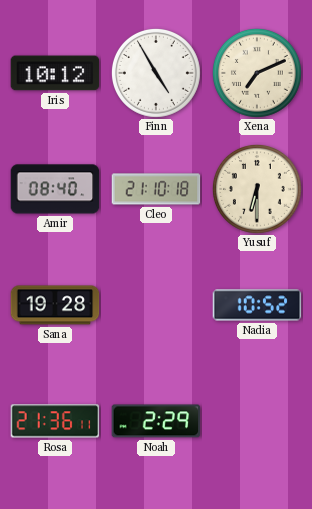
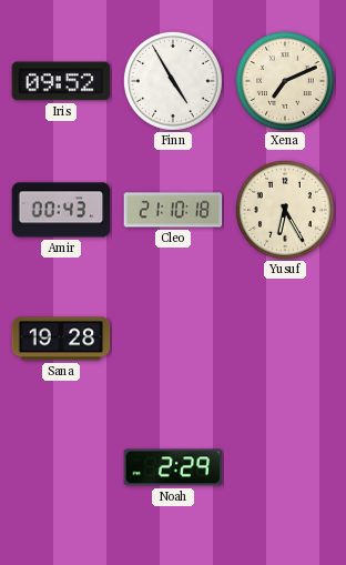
Iris: 10:12 -> 09:52 (61, 81)
Amir: 08:40 -> 00:43 (61, 210)
Yusuf: 6:30 -> 6:25 (285, 210)
Nadia: 10:52 -> none (257, 305)
Rosa: 21:36 -> none (55, 421)
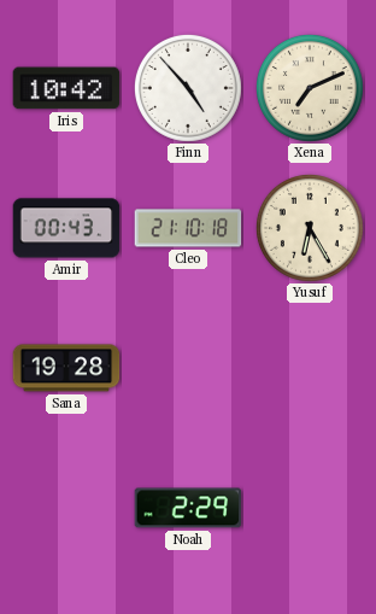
Iris: 09:52 -> 10:42 (66, 88)
Finn: 4:55 -> 4:53 (188, 88)
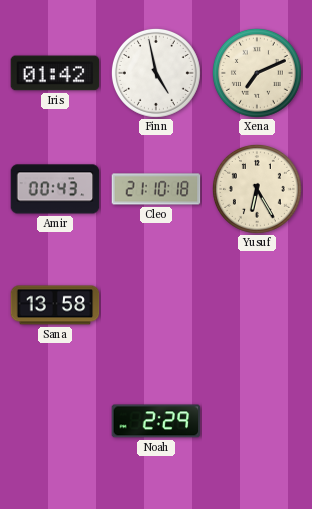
Iris: 10:42 -> 01:42 (55, 73)
Finn: 4:53 -> 4:58 (156, 73)
Sana: 19:28 -> 13:58 (55, 305)
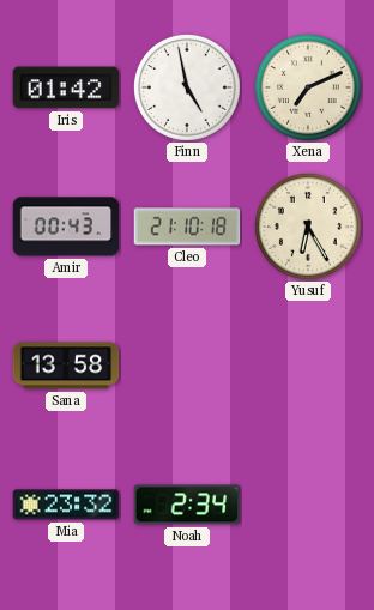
Mia: none -> 23:32 (66, 505)
Noah: 2:29 -> 2:34 (187, 505)
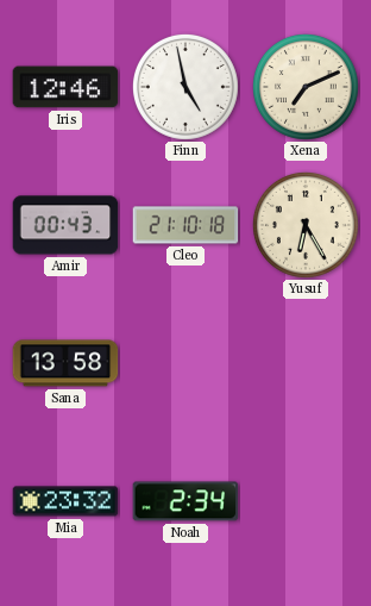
Iris: 01:42 -> 12:46 (65, 87)
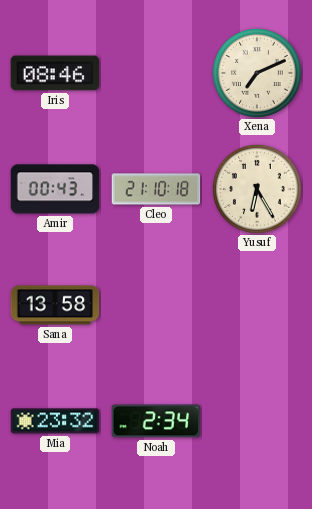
Iris: 12:46 -> 08:46 (55, 73)
Finn: 4:58 -> none (185, 87)
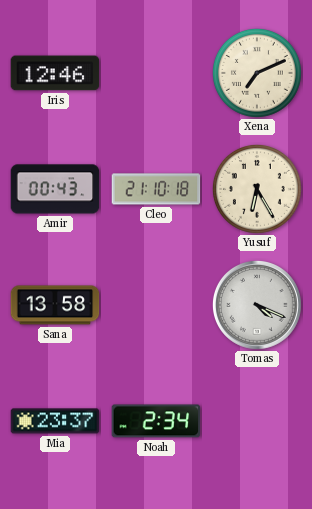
Iris: 08:46 -> 12:46 (55, 73)
Tomas: none -> 4:19 (257, 305)
Mia: 23:32 -> 23:37 (55, 421)
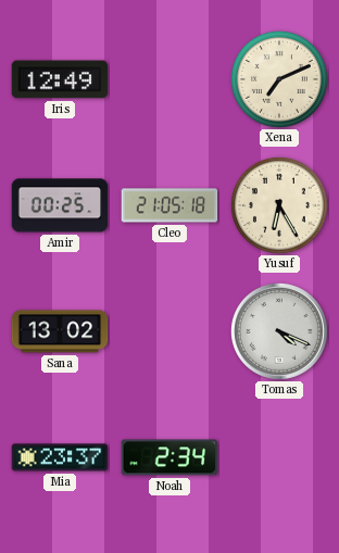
Iris: 12:46 -> 12:49 (60, 79)
Amir: 00:43 -> 00:25 (60, 205)
Cleo: 21:10 -> 21:05 (169, 205)
Sana: 13:58 -> 13:02 (60, 331)
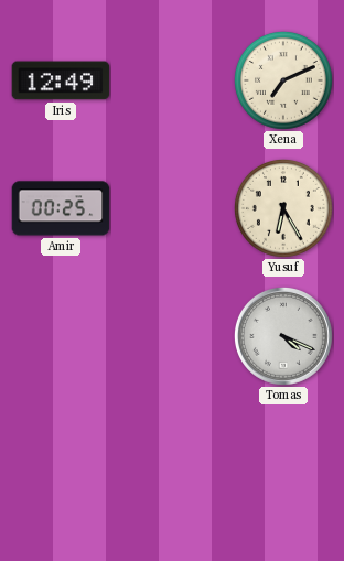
Cleo: 21:05 -> none (169, 205)
Sana: 13:02 -> none (60, 331)
Mia: 23:37 -> none (60, 457)
Noah: 2:34 -> none (169, 457)
